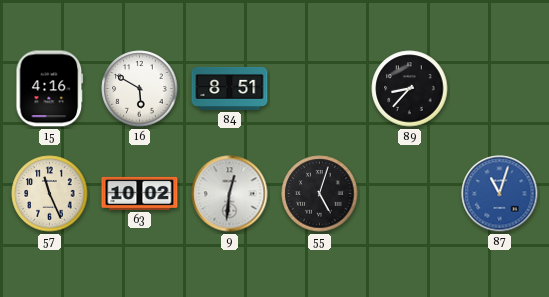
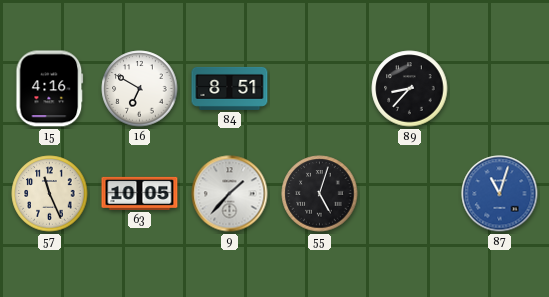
16: 5:50 -> 6:50 (140, 89)
63: 10:02 -> 10:05 (140, 193)
9: 12:31 -> 1:37 (230, 194)
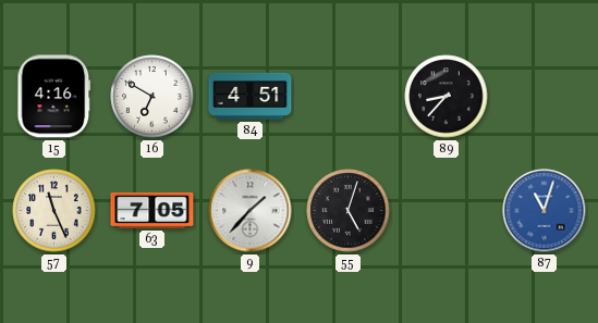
84: 8:51 -> 4:51 (251, 96)
63: 10:05 -> 7:05 (152, 210)
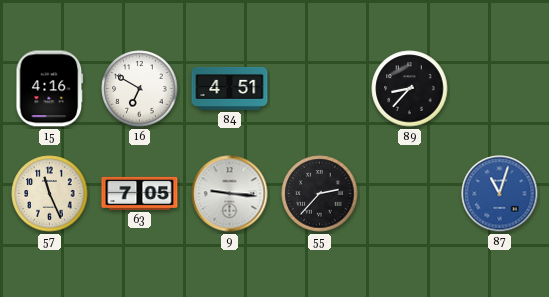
9: 1:37 -> 9:16 (230, 194)
55: 5:03 -> 2:37 (320, 194)
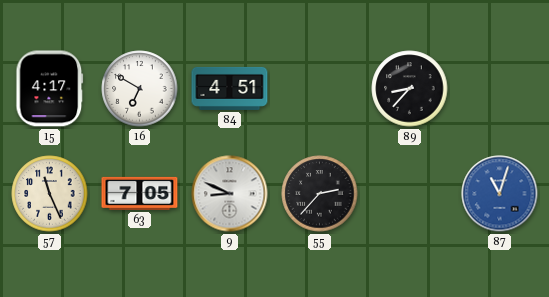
15: 4:16 -> 4:17 (50, 89)
9: 9:16 -> 8:49 (230, 194)
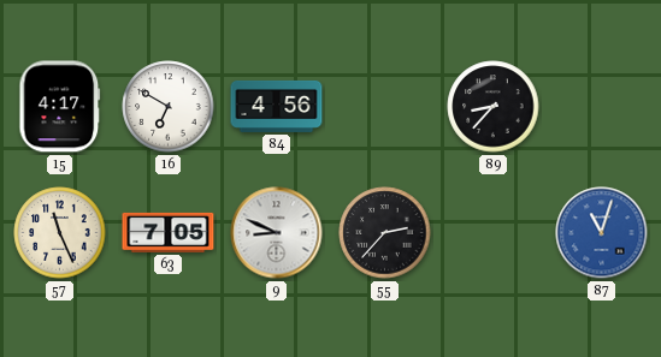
84: 4:51 -> 4:56 (277, 106)
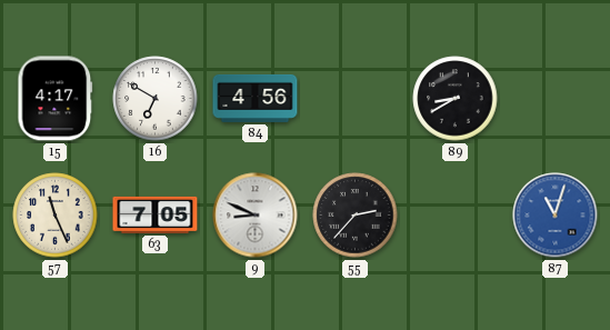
89: 8:37 -> 8:40 (456, 99)
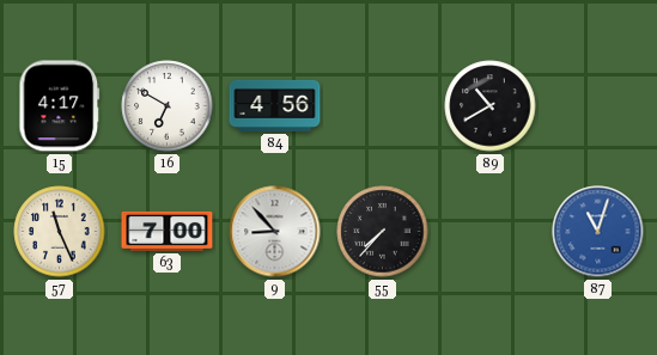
89: 8:40 -> 10:40 (491, 106)
63: 7:05 -> 7:00 (168, 231)
9: 8:49 -> 8:53 (275, 232)
55: 2:37 -> 7:37 (383, 232)
